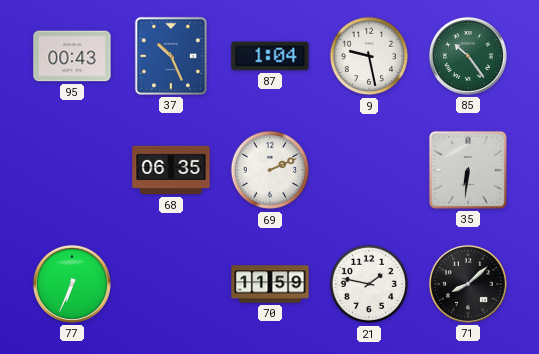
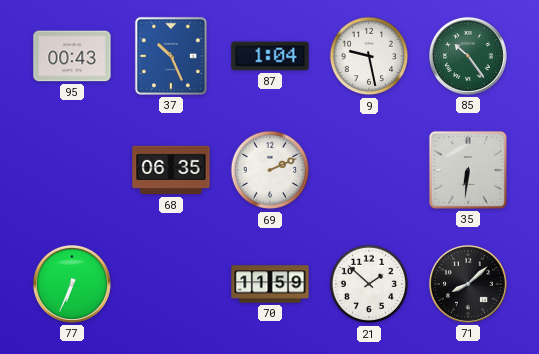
21: 1:47 -> 1:52 (369, 284)
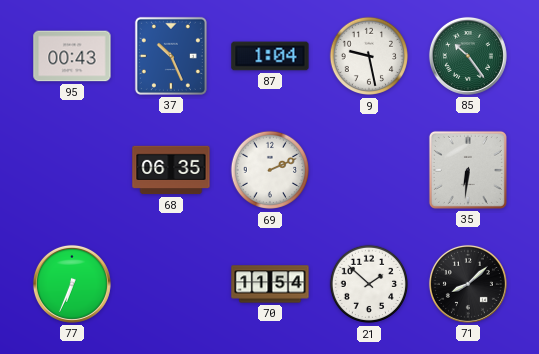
70: 11:59 -> 11:54 (270, 284)
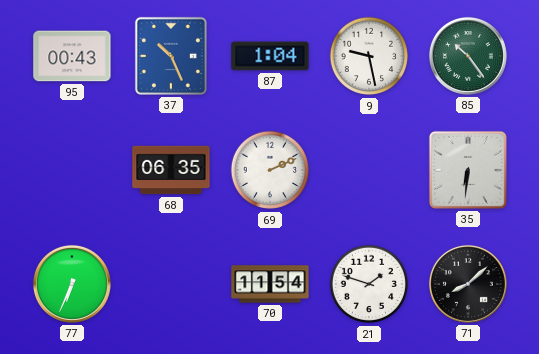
21: 1:52 -> 1:48 (369, 284)
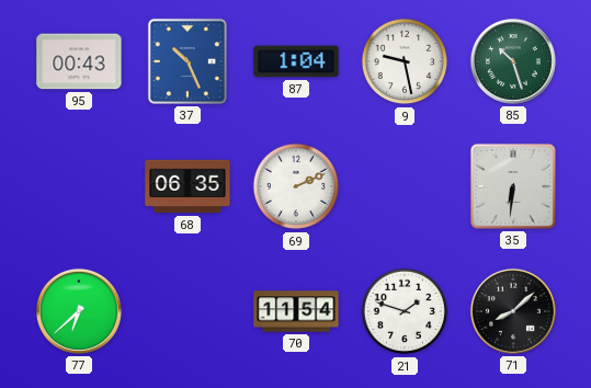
85: 10:24 -> 10:27 (513, 61)
77: 6:34 -> 6:38 (79, 311)
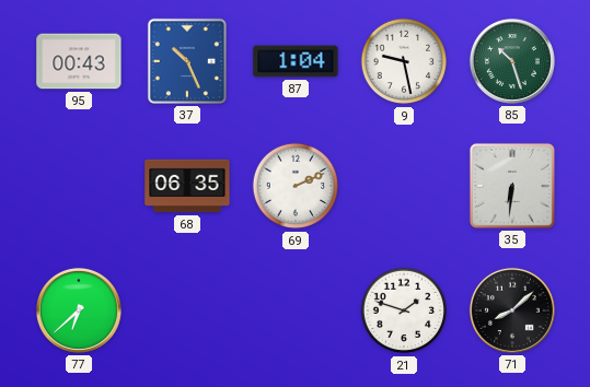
70: 11:54 -> none (296, 311)
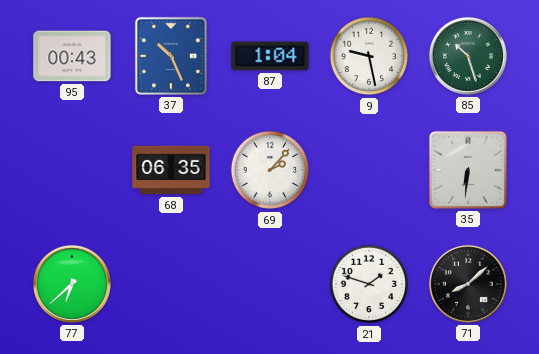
69: 2:11 -> 2:07 (270, 170)
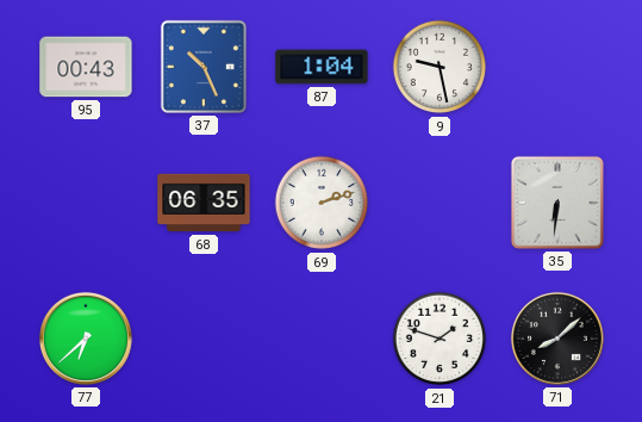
85: 10:27 -> none (468, 56)
69: 2:07 -> 2:12 (322, 203)
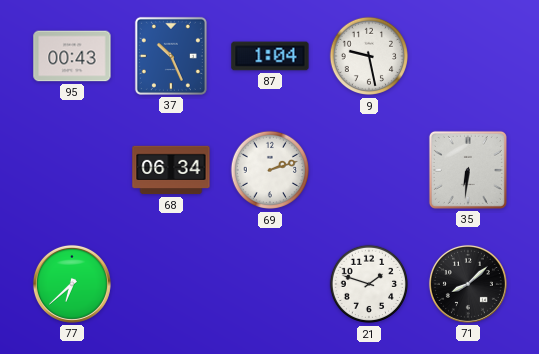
68: 06:35 -> 06:34 (171, 170)
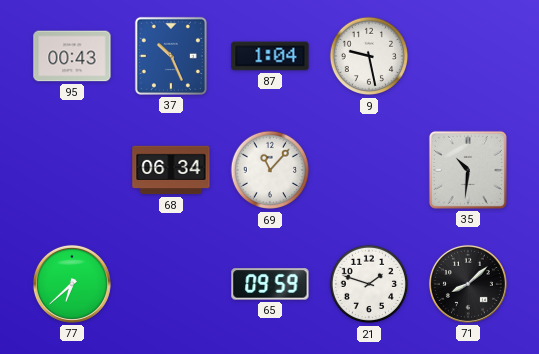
69: 2:12 -> 11:07 (270, 170)
35: 6:31 -> 10:31 (468, 170)
65: none -> 09:59 (270, 284)
